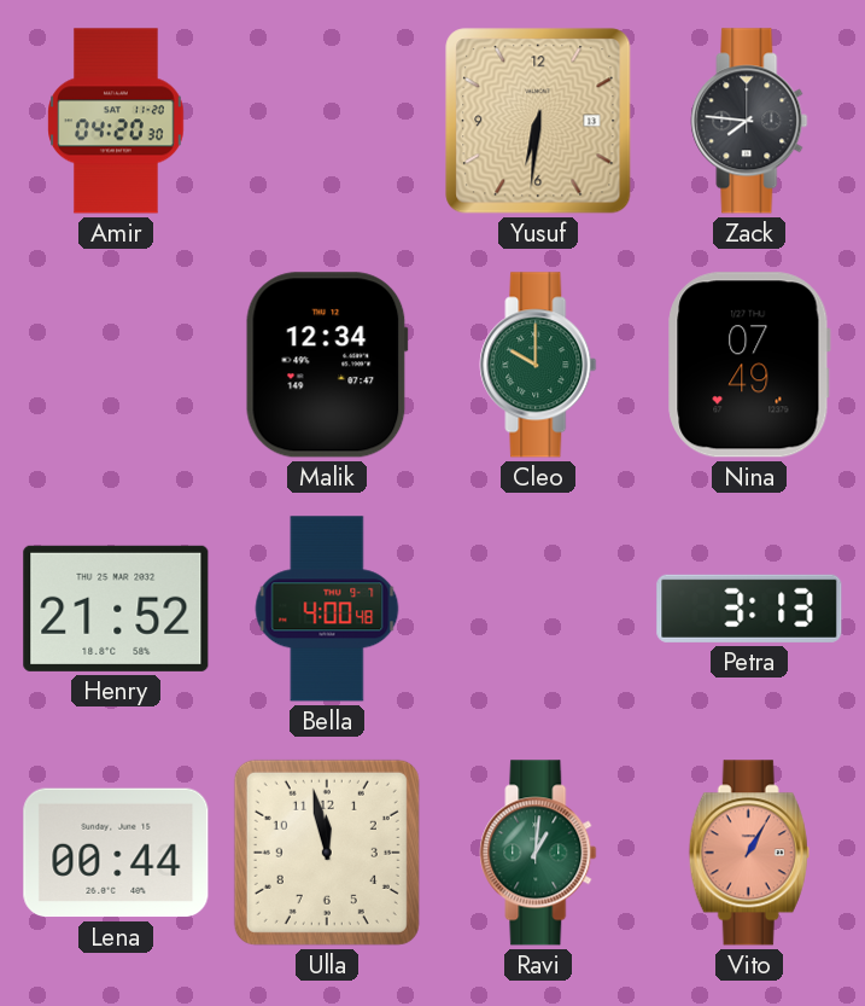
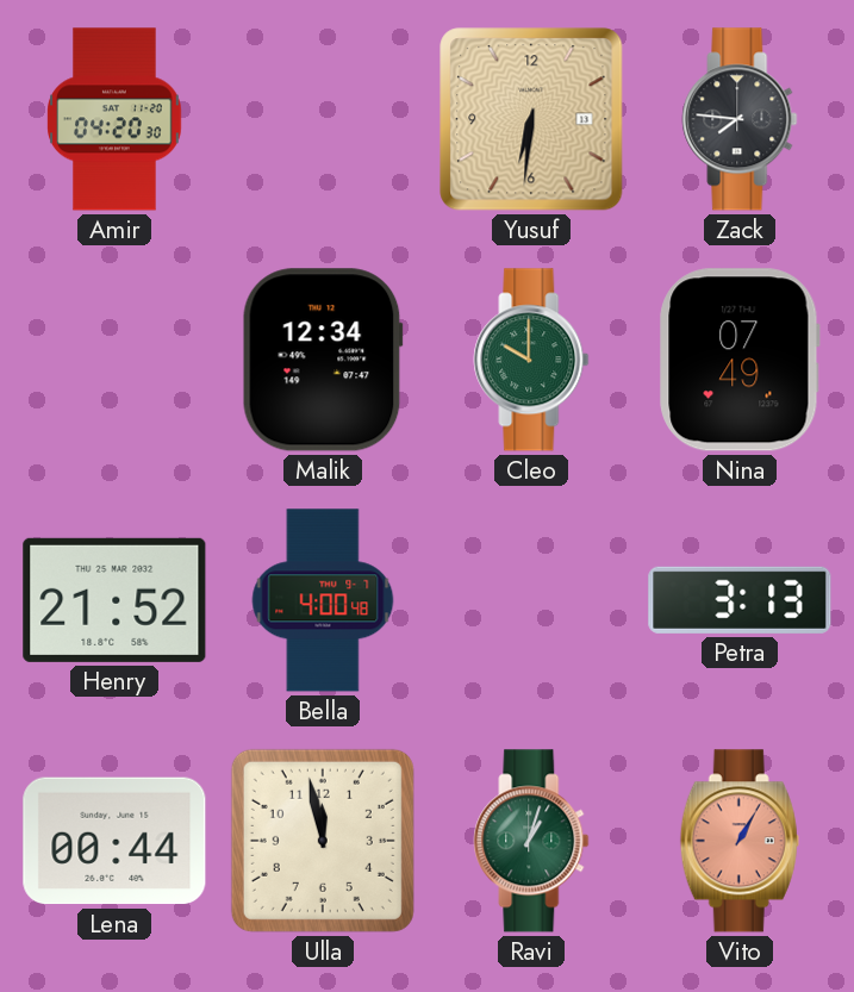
Ravi: 1:01 -> 1:03 (531, 841)
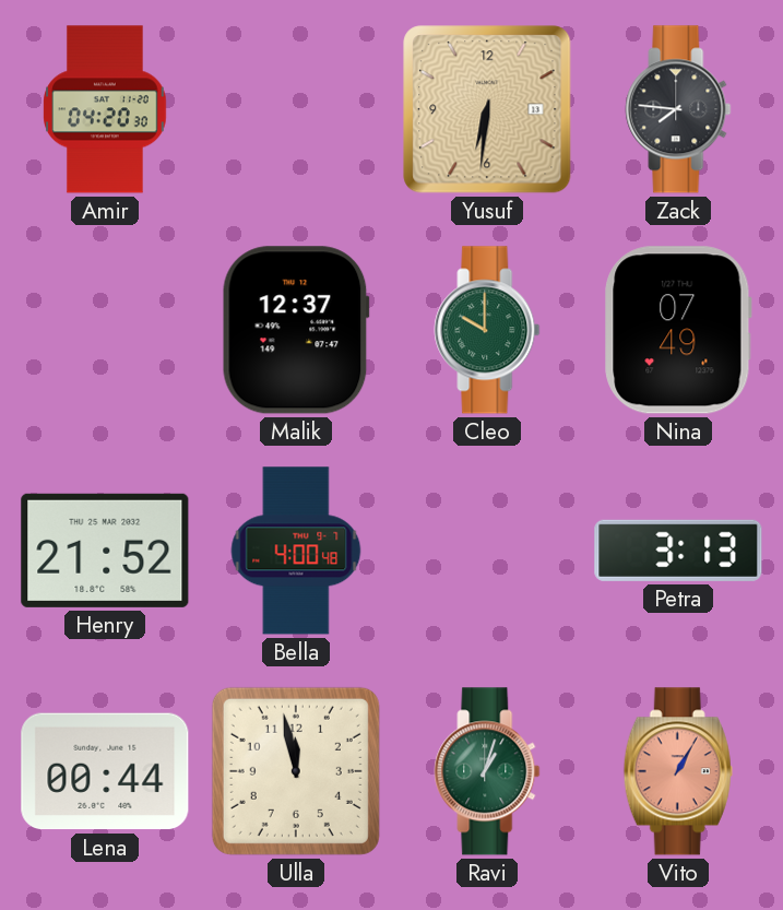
Malik: 12:34 -> 12:37 (296, 330)
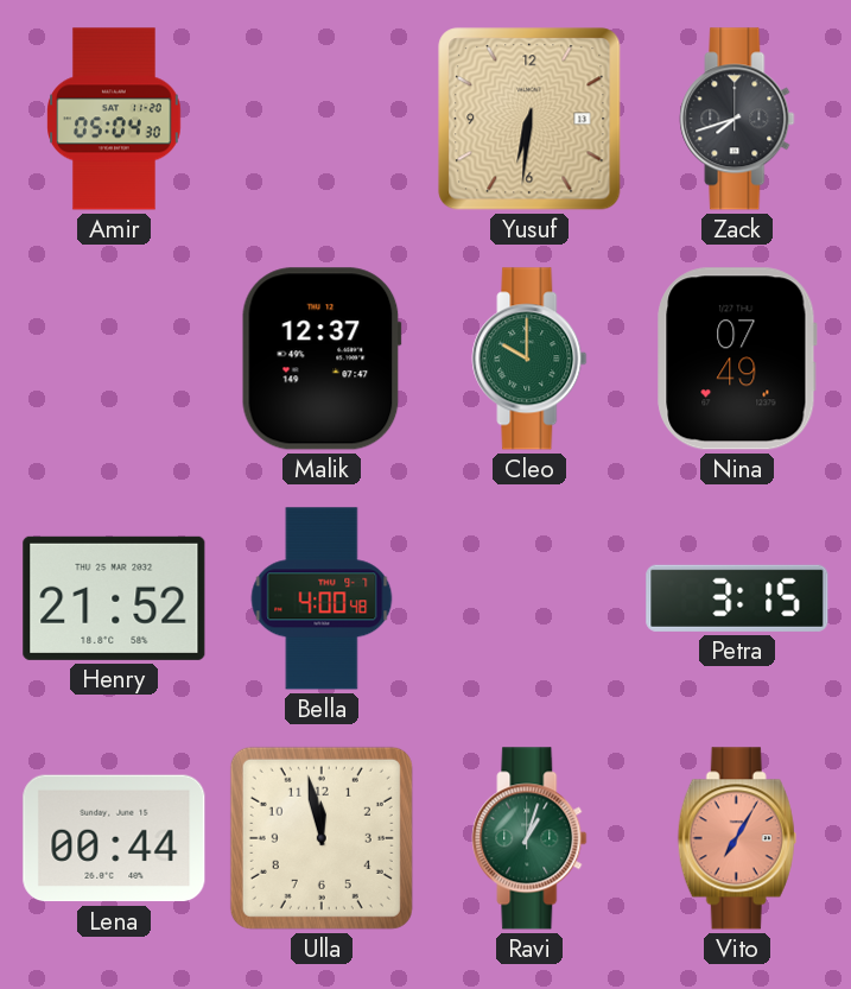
Amir: 04:20 -> 05:04 (114, 119)
Zack: 7:46 -> 7:42 (737, 119)
Petra: 3:13 -> 3:15 (737, 598)
Vito: 1:05 -> 7:05 (737, 838)
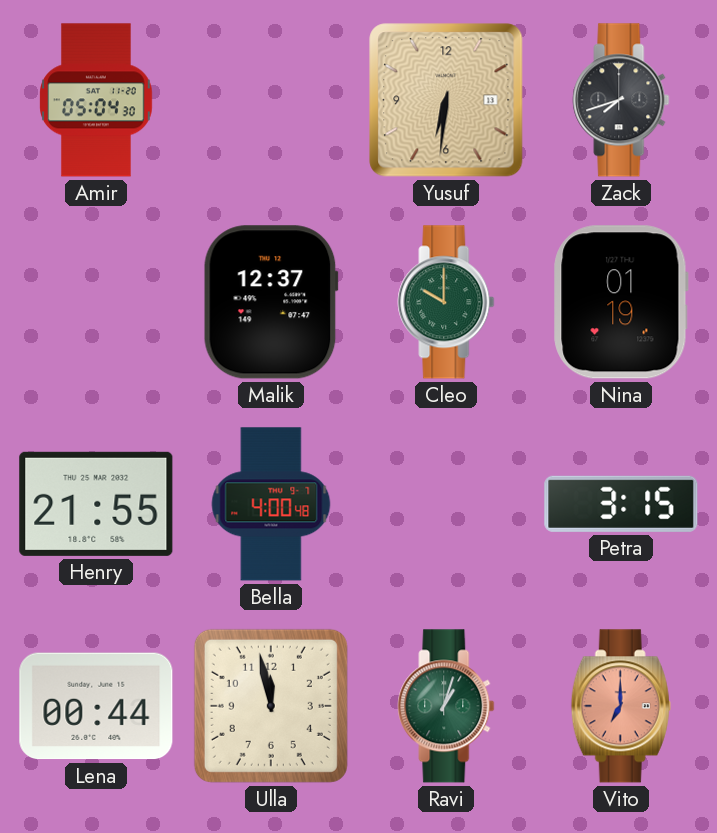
Nina: 07:49 -> 01:19 (621, 302)
Henry: 21:52 -> 21:55 (96, 504)
Vito: 7:05 -> 7:00 (621, 706)
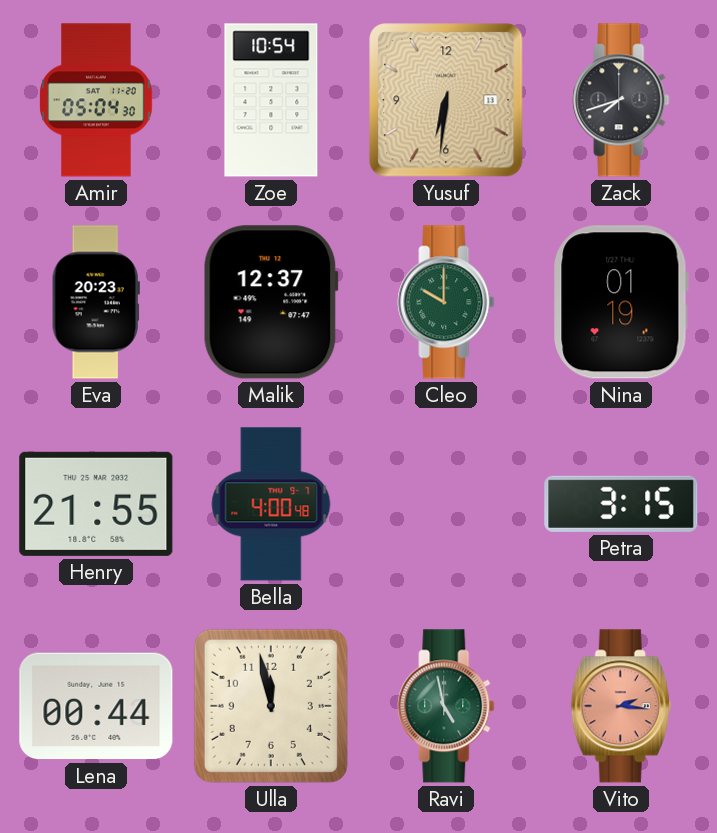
Zoe: none -> 10:54 (271, 100)
Eva: none -> 20:23 (96, 302)
Ravi: 1:03 -> 4:58 (446, 706)
Vito: 7:00 -> 2:16 (621, 706)
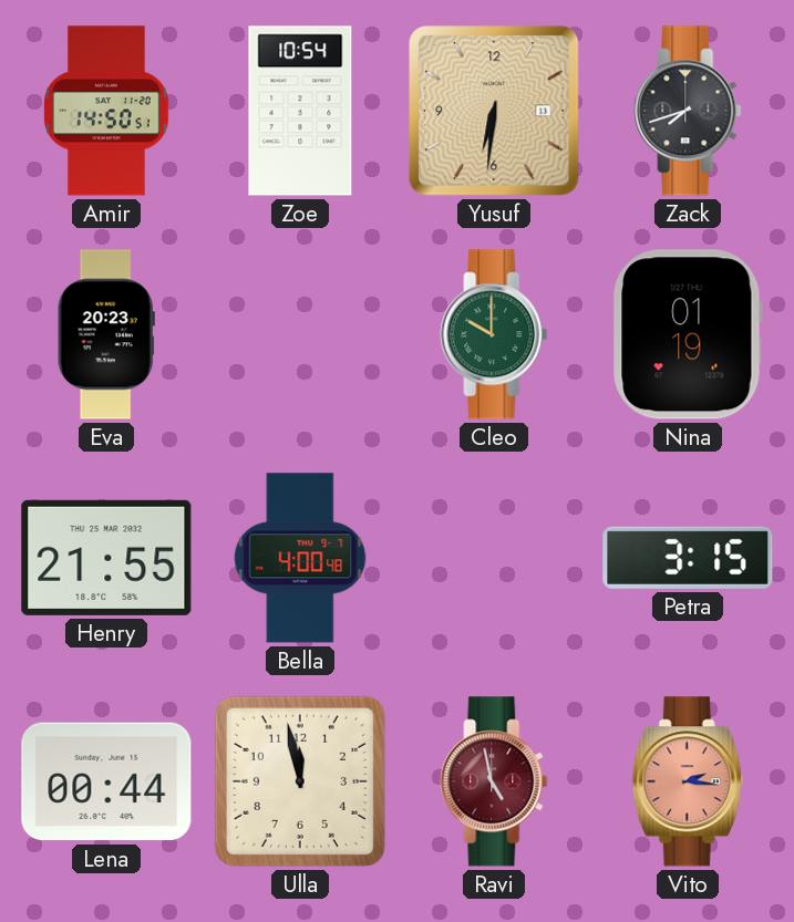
Amir: 05:04 -> 14:50 (106, 111)
Malik: 12:37 -> none (271, 302)
Ravi dial: green -> burgundy (494, 781)
